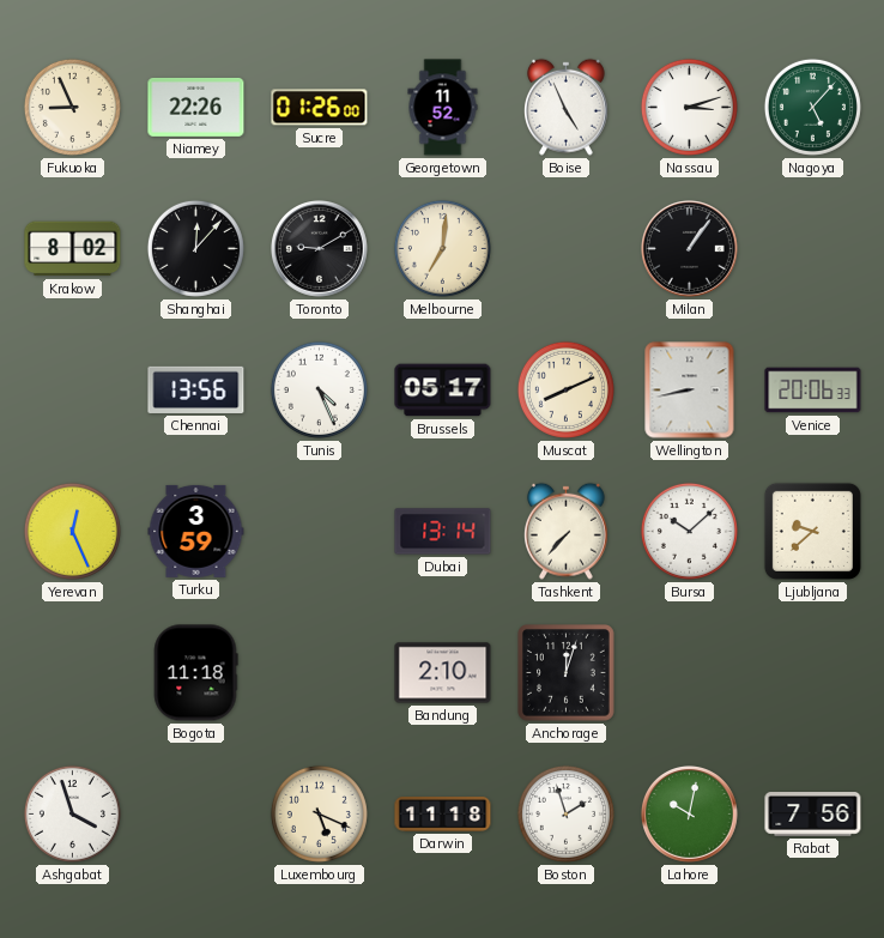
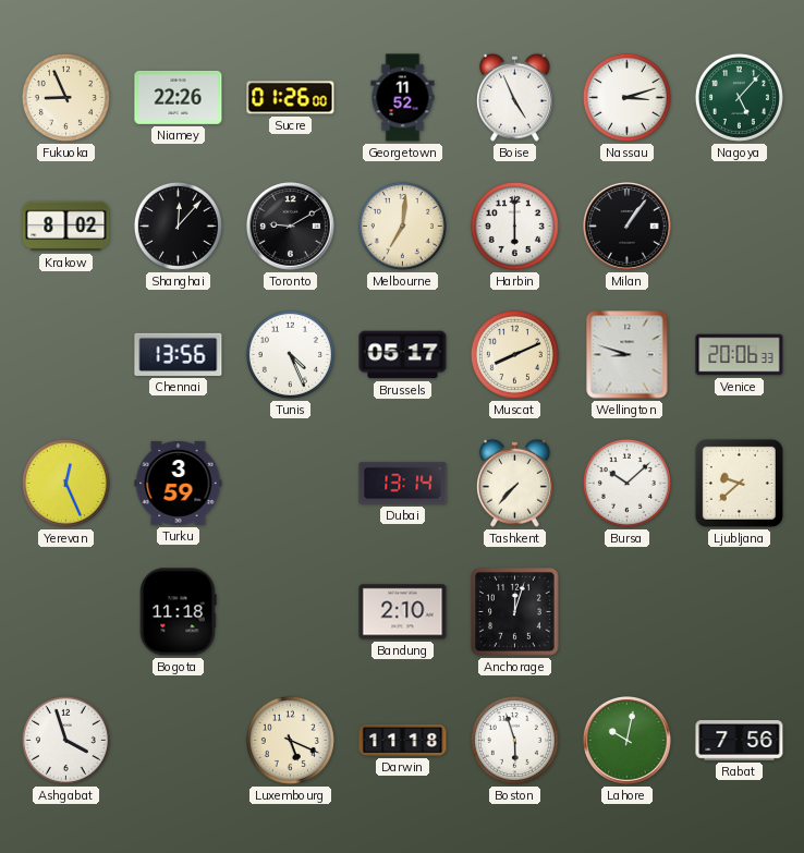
Harbin: none -> 6:00 (514, 226)
Wellington: 8:43 -> 8:48 (628, 355)
Boston: 1:57 -> 5:57 (514, 740)
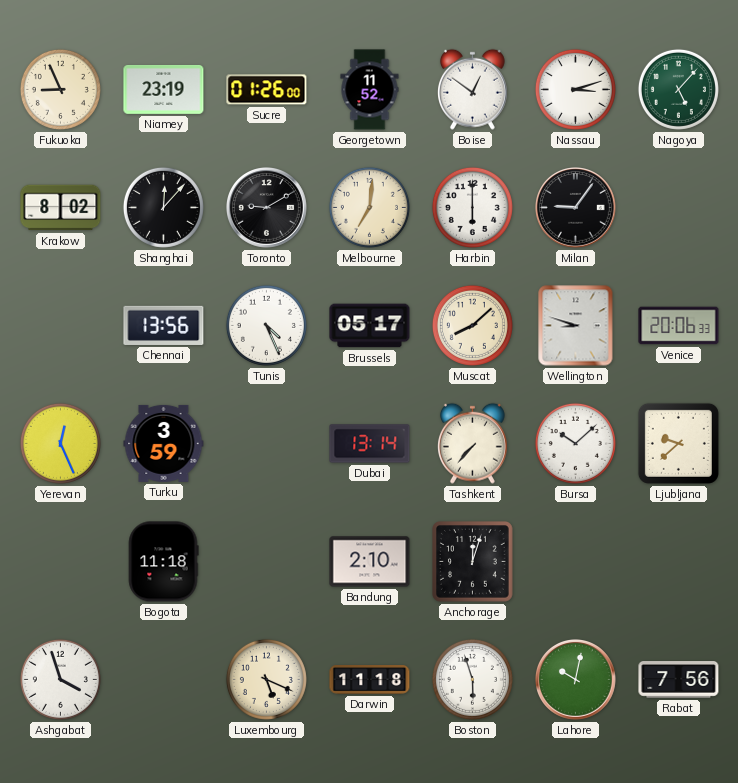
Niamey: 22:26 -> 23:19 (164, 89)
Boise: 4:56 -> 12:51 (472, 89)
Milan: 1:06 -> 9:06 (576, 208)
Muscat: 8:11 -> 8:08 (472, 325)
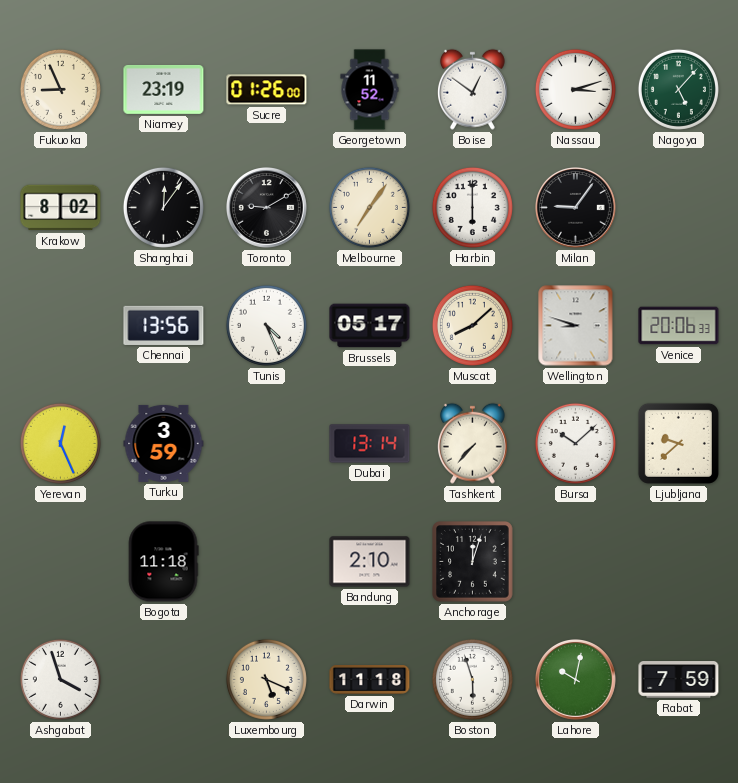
Shanghai: 12:07 -> 12:06 (163, 207)
Melbourne: 7:01 -> 7:06 (369, 207)
Rabat: 7:56 -> 7:59 (679, 680)
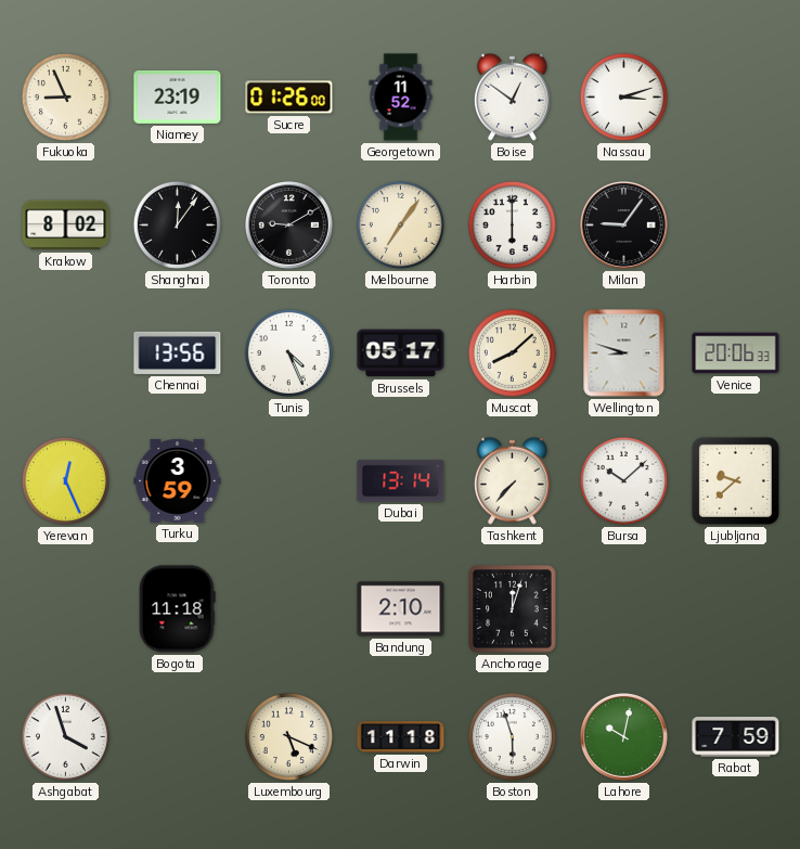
Nagoya: 5:07 -> none (678, 89)
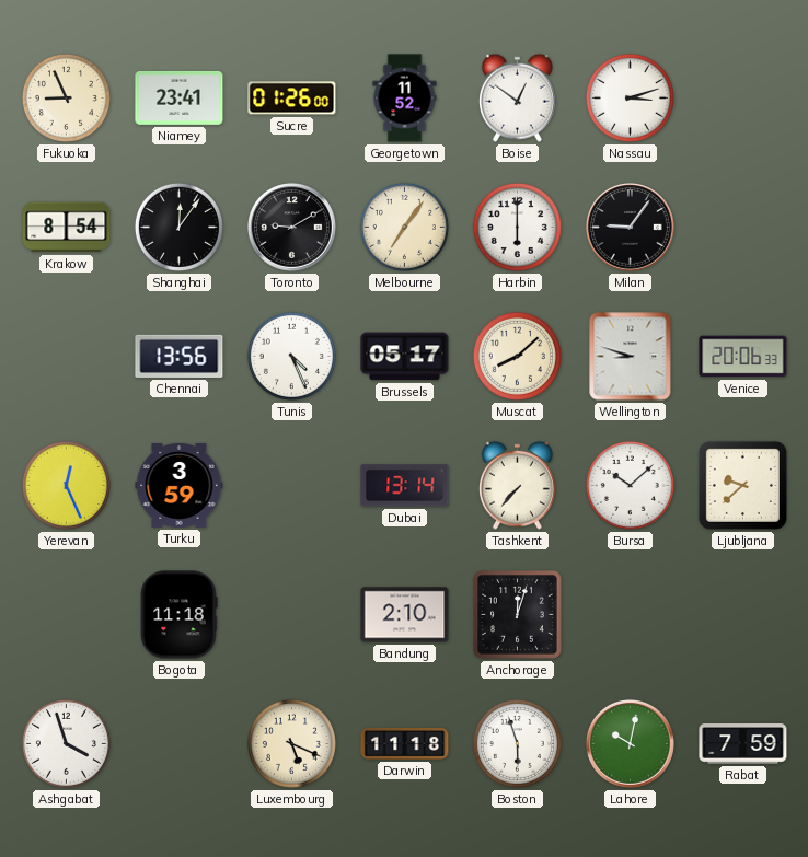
Niamey: 23:19 -> 23:41 (180, 97)
Krakow: 8:02 -> 8:54 (67, 228)
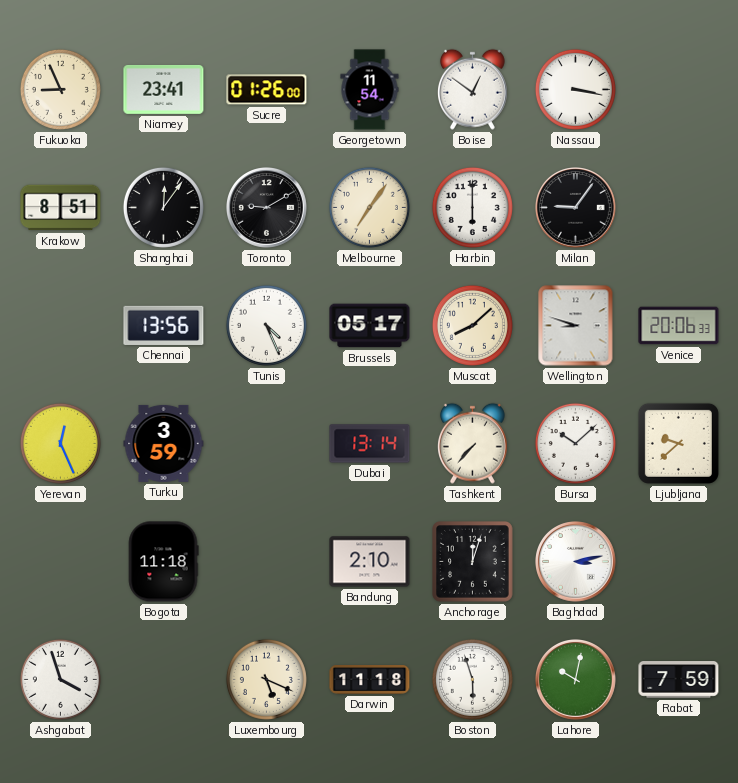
Georgetown: 11:52 -> 11:54 (370, 90)
Nassau: 3:12 -> 3:17 (575, 89)
Krakow: 8:54 -> 8:51 (61, 208)
Baghdad: none -> 3:13 (576, 562)
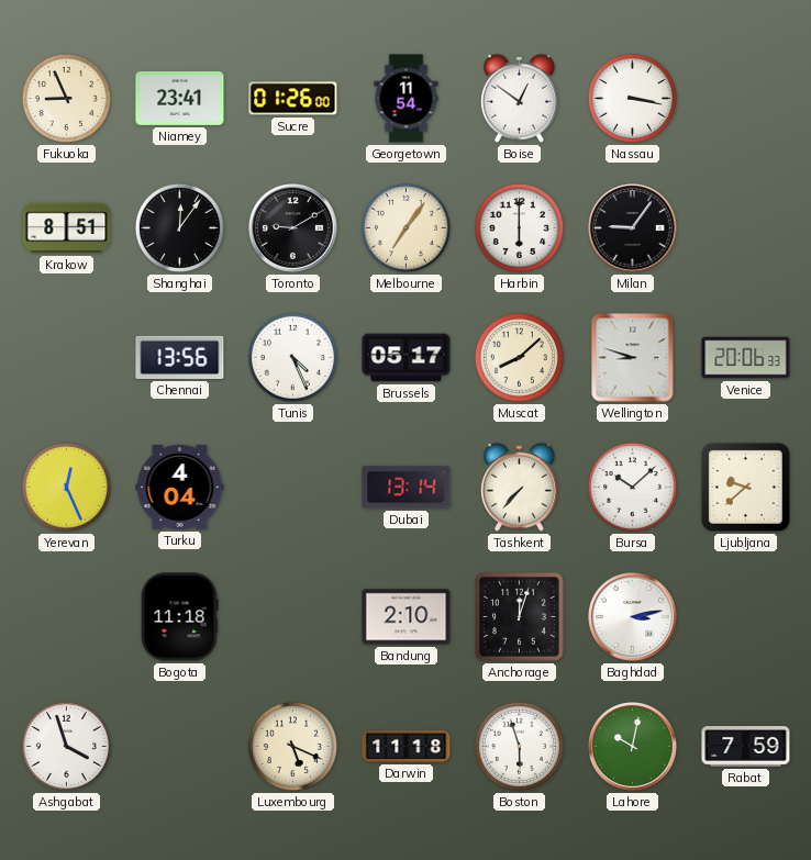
Turku: 3:59 -> 4:04 (180, 487)
